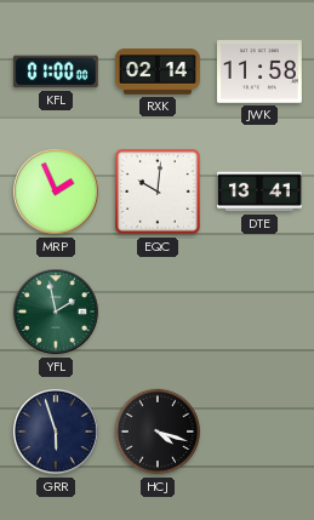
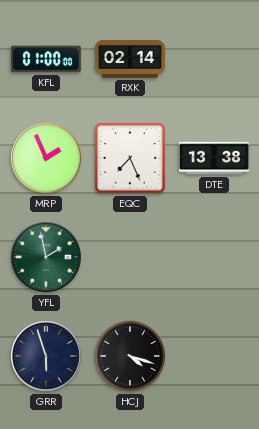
JWK: 11:58 -> none (259, 73)
EQC: 10:01 -> 7:26 (130, 158)
DTE: 13:41 -> 13:38 (215, 158)
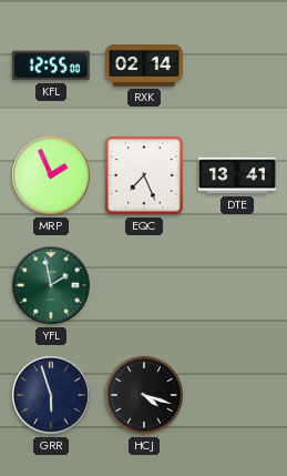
KFL: 01:00 -> 12:55 (51, 65)
DTE: 13:38 -> 13:41 (238, 175)
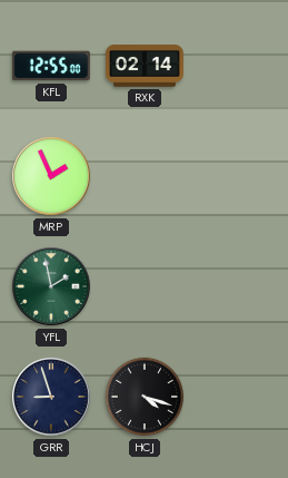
EQC: 7:26 -> none (144, 175)
DTE: 13:41 -> none (238, 175)
GRR: 5:57 -> 8:57 (51, 397)
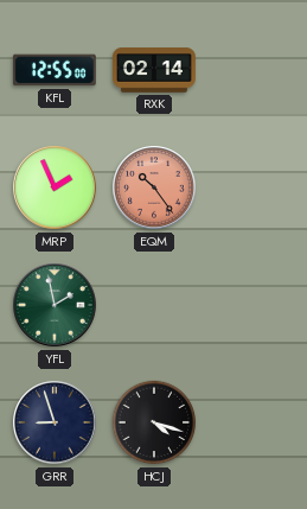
EQM: none -> 10:24 (154, 187)
